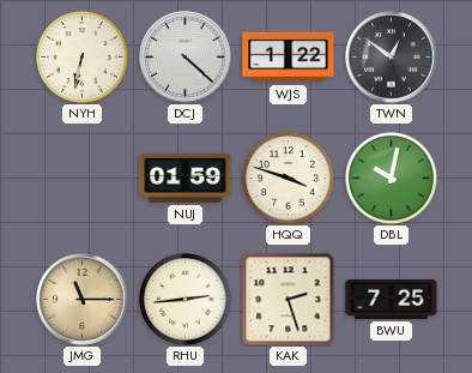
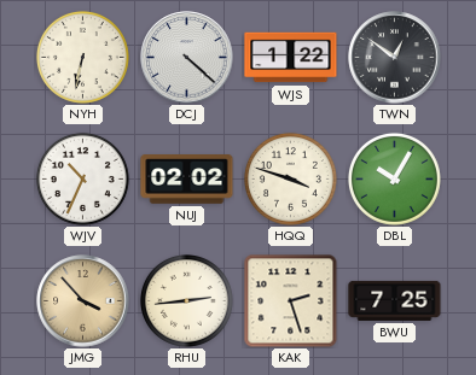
WJV: none -> 10:34 (82, 178)
NUJ: 01:59 -> 02:02 (187, 180)
DBL: 10:02 -> 10:05 (394, 178)
JMG: 11:15 -> 3:53 (83, 301)
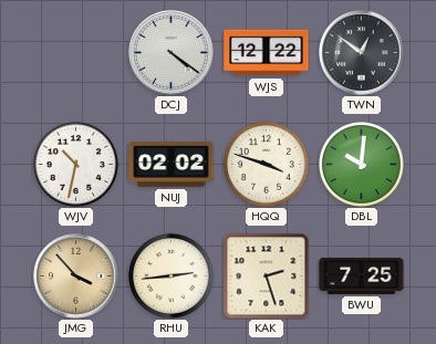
NYH: 6:32 -> none (82, 57)
DCJ: 4:22 -> 4:21 (172, 53)
WJS: 1:22 -> 12:22 (267, 53)
WJV: 10:34 -> 10:32 (75, 164)
DBL: 10:05 -> 10:01 (361, 164)
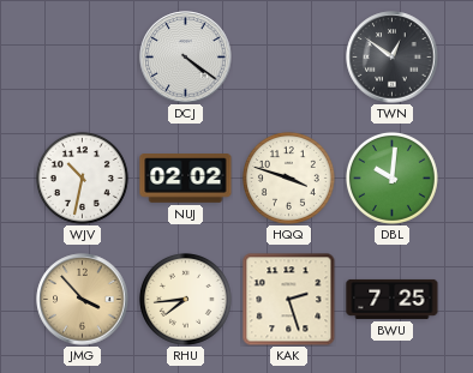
WJS: 12:22 -> none (267, 53)
RHU: 2:44 -> 7:44 (185, 299)
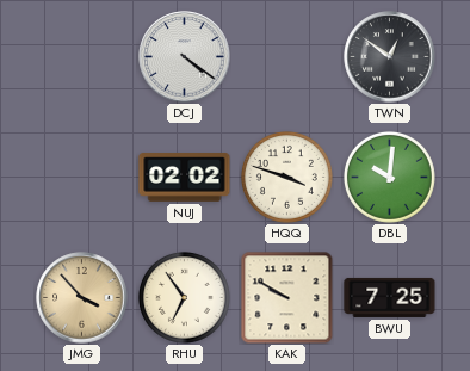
WJV: 10:32 -> none (82, 178)
RHU: 7:44 -> 6:54 (184, 297)
KAK: 2:27 -> 9:50 (286, 297)
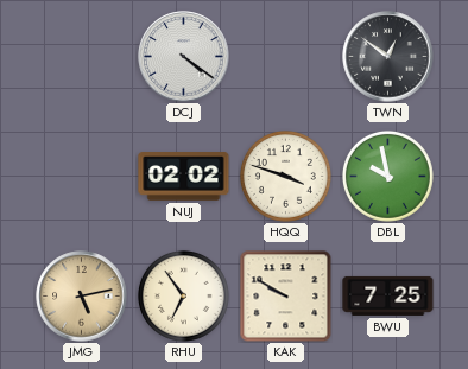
DBL: 10:01 -> 9:58 (387, 176)
JMG: 3:53 -> 5:13 (82, 297)
